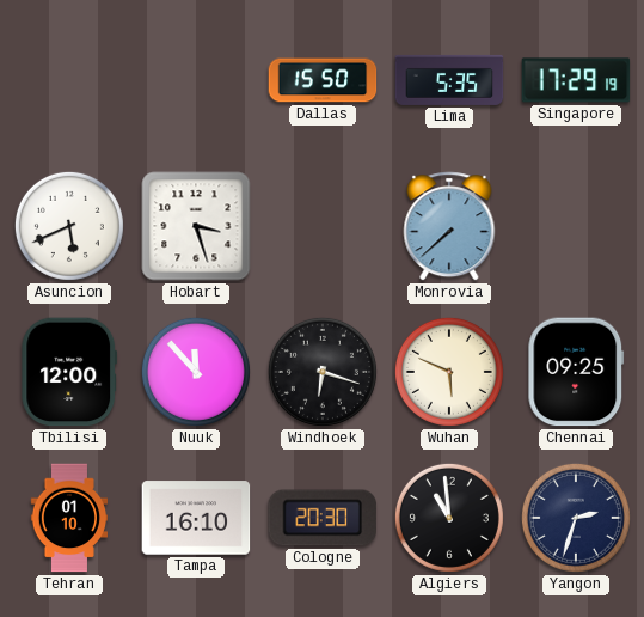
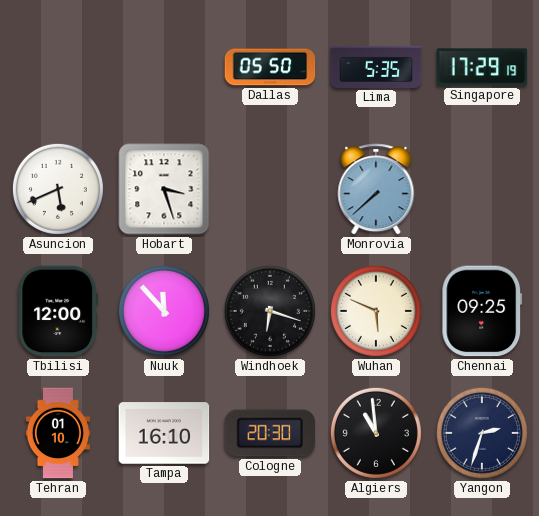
Dallas: 15:50 -> 05:50 (270, 67)
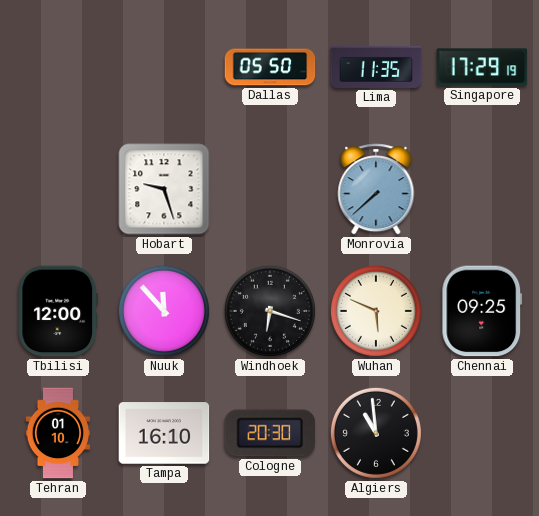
Lima: 5:35 -> 11:35 (376, 67)
Asuncion: 5:41 -> none (58, 189)
Hobart: 3:27 -> 9:27 (164, 189)
Yangon: 2:33 -> none (482, 433)
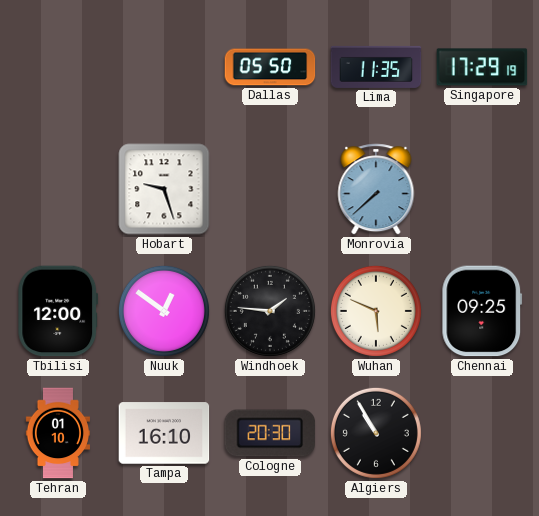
Nuuk: 11:53 -> 12:51 (164, 311)
Windhoek: 6:18 -> 1:46 (270, 311)
Algiers: 10:59 -> 10:55 (376, 433)
